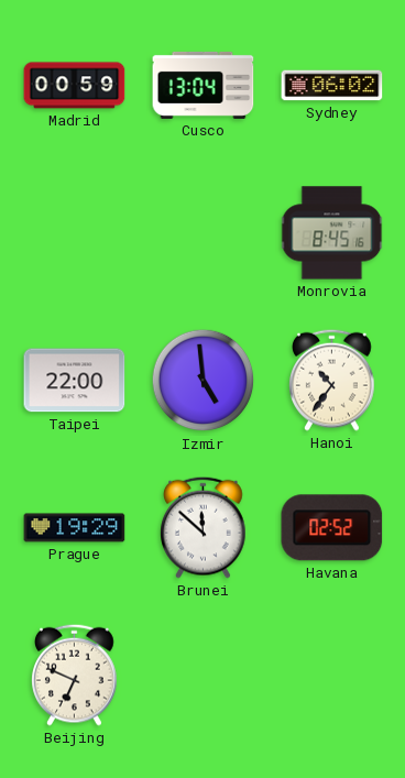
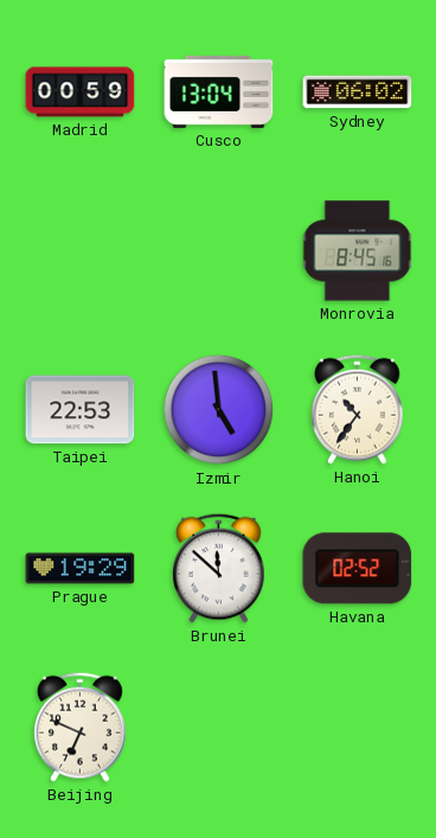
Taipei: 22:00 -> 22:53 (81, 410)
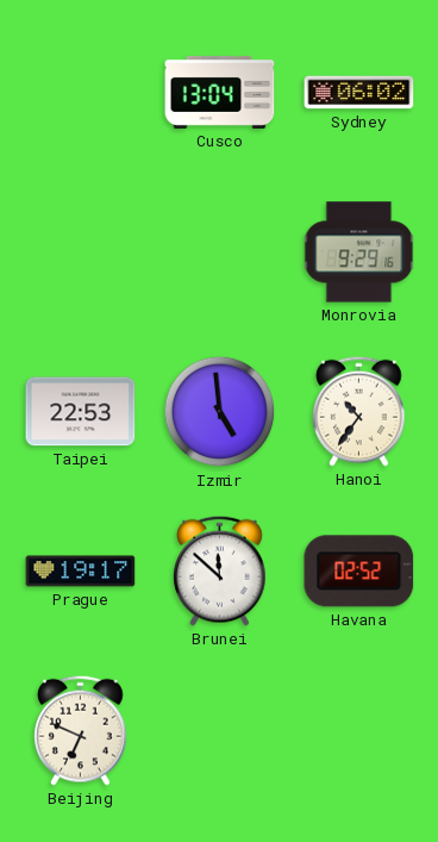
Madrid: 00:59 -> none (81, 92)
Monrovia: 8:45 -> 9:29 (359, 252)
Prague: 19:29 -> 19:17 (81, 572)
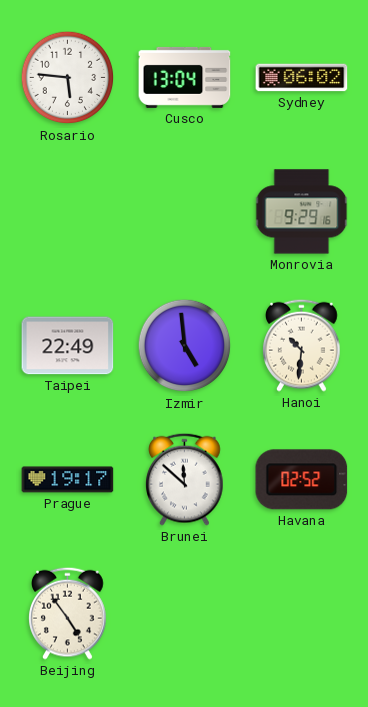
Rosario: none -> 5:46 (68, 78)
Taipei: 22:53 -> 22:49 (68, 346)
Hanoi: 10:36 -> 10:31 (302, 345)
Beijing: 6:49 -> 4:54 (68, 613)
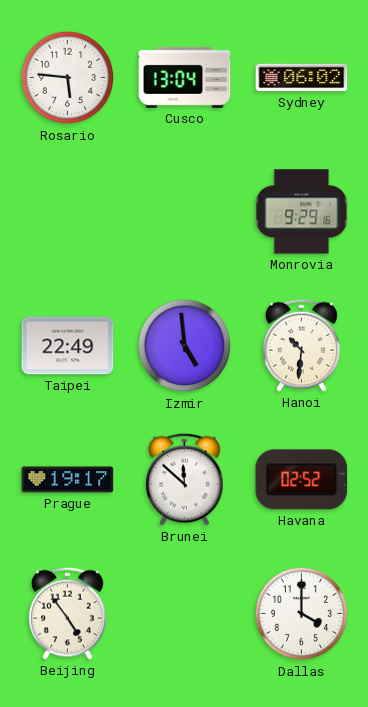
Dallas: none -> 4:00 (302, 614)
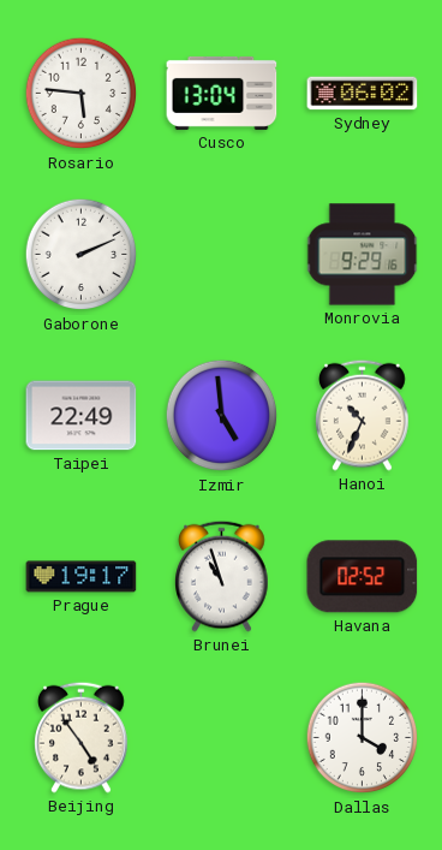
Gaborone: none -> 2:11 (82, 255)
Hanoi: 10:31 -> 10:34 (363, 415)
Brunei: 11:52 -> 10:57 (222, 576)
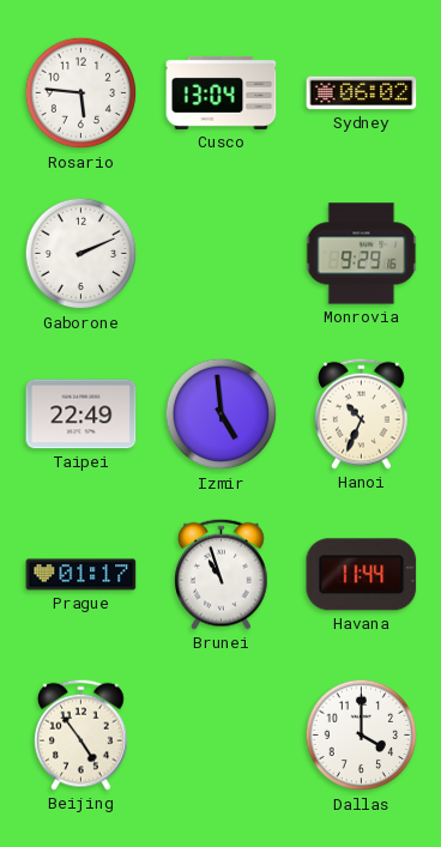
Prague: 19:17 -> 01:17 (81, 575)
Havana: 02:52 -> 11:44 (362, 575)
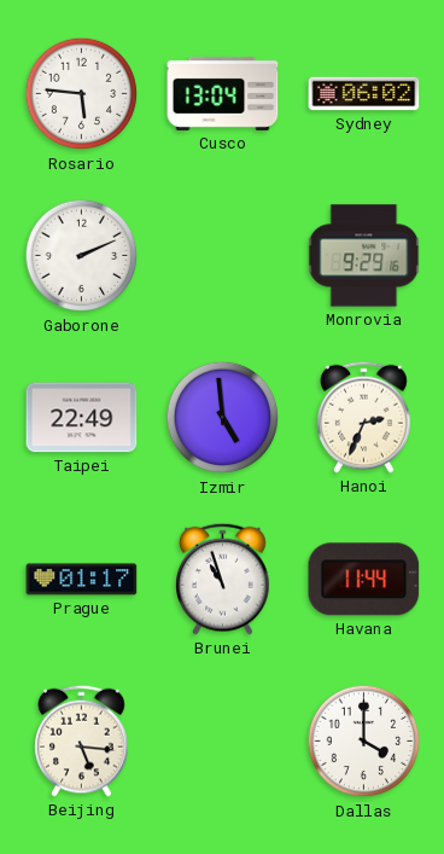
Hanoi: 10:34 -> 2:34 (364, 417)
Beijing: 4:54 -> 5:16 (82, 740)
